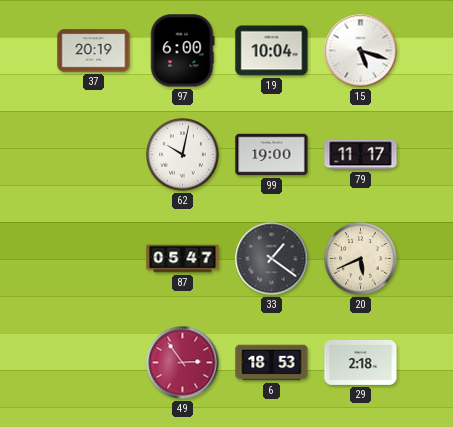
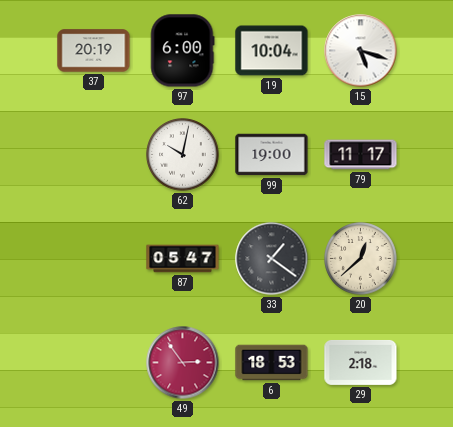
20: 5:41 -> 12:38 (361, 259)
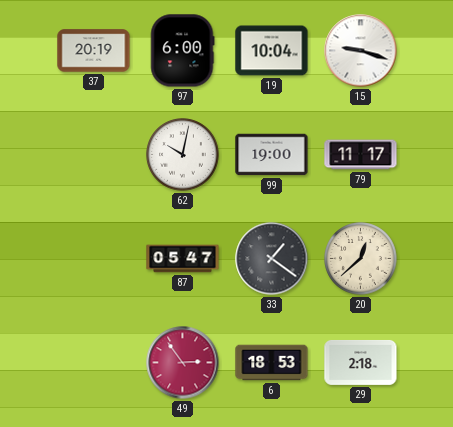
15: 5:18 -> 9:18 (361, 51)
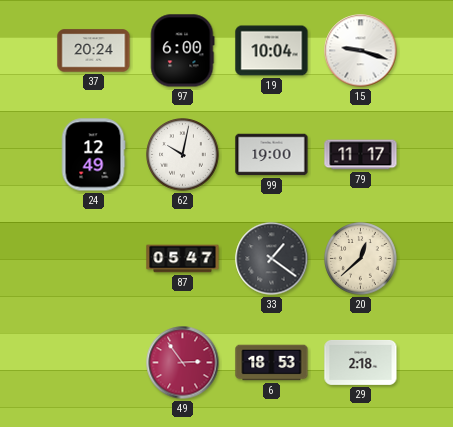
37: 20:19 -> 20:24 (94, 51)
24: none -> 12:49 (93, 155)
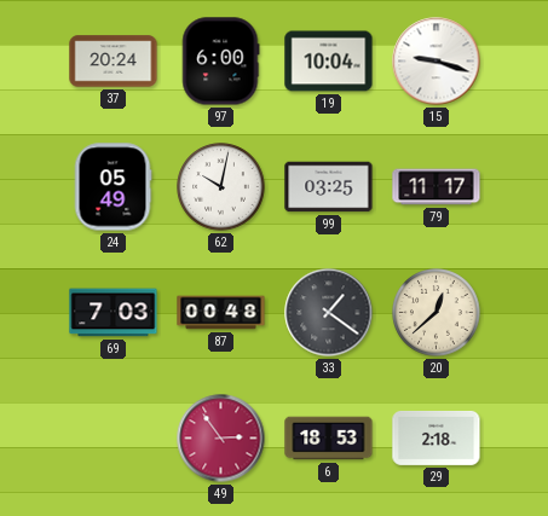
24: 12:49 -> 05:49 (113, 187)
99: 19:00 -> 03:25 (329, 187)
69: none -> 7:03 (114, 313)
87: 05:47 -> 00:48 (221, 313)
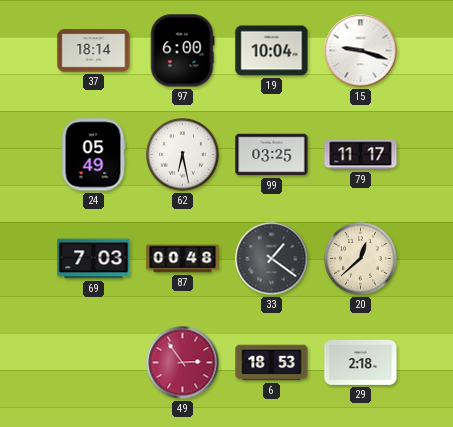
37: 20:24 -> 18:14 (94, 51)
62: 10:02 -> 6:28 (183, 155)
